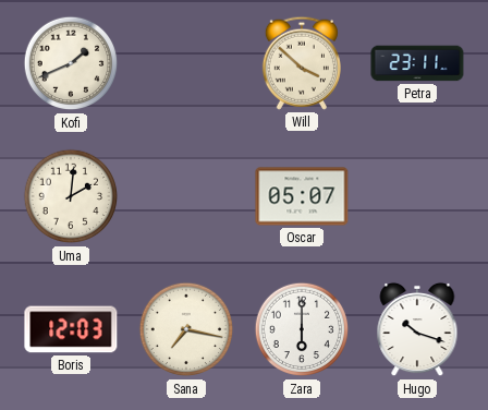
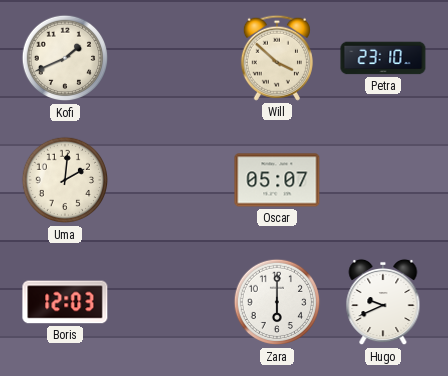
Petra: 23:11 -> 23:10 (383, 58)
Sana: 7:17 -> none (186, 329)
Hugo: 10:18 -> 9:41 (383, 302)
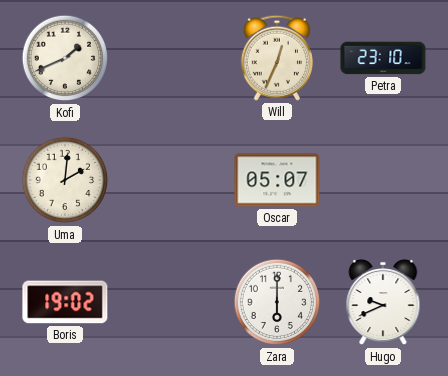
Will: 3:52 -> 12:34 (277, 58)
Boris: 12:03 -> 19:02 (65, 302)
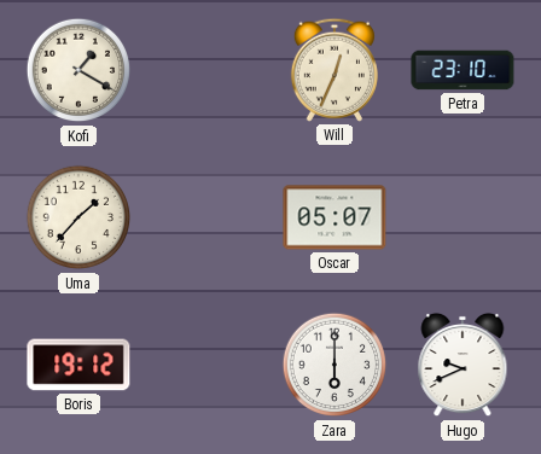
Kofi: 1:41 -> 1:20 (78, 70)
Uma: 2:01 -> 1:37 (78, 217)
Boris: 19:02 -> 19:12 (78, 365)
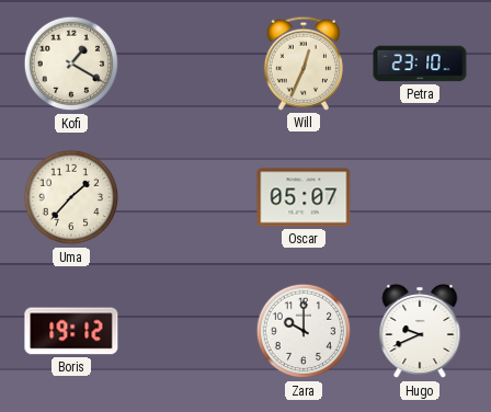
Zara: 6:00 -> 10:00 (304, 331)
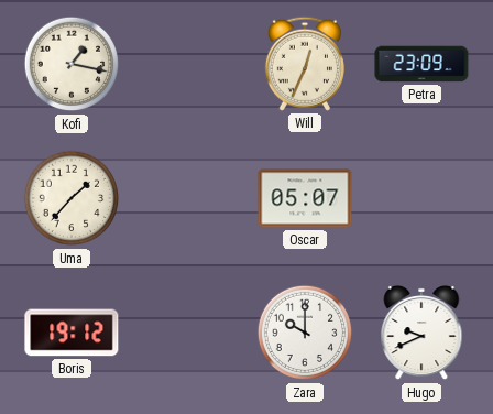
Kofi: 1:20 -> 1:17 (72, 64)
Petra: 23:10 -> 23:09 (421, 64)
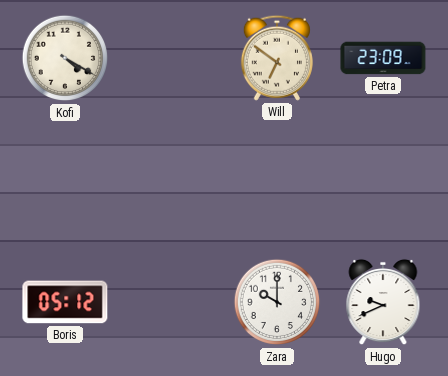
Kofi: 1:17 -> 4:20 (65, 58)
Will: 12:34 -> 6:51 (277, 58)
Uma: 1:37 -> none (72, 198)
Oscar: 05:07 -> none (305, 198)
Boris: 19:12 -> 05:12 (65, 302)
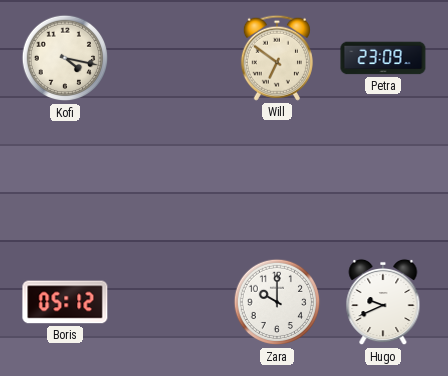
Kofi: 4:20 -> 4:17 (65, 58)
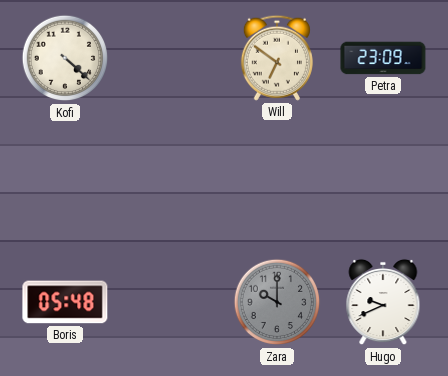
Kofi: 4:17 -> 4:22 (65, 58)
Boris: 05:12 -> 05:48 (65, 302)
Zara dial: white -> grey (277, 302)
